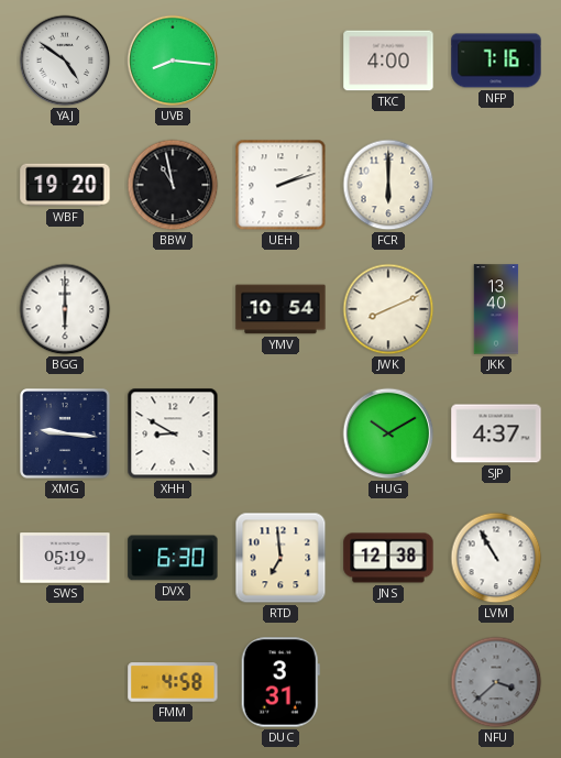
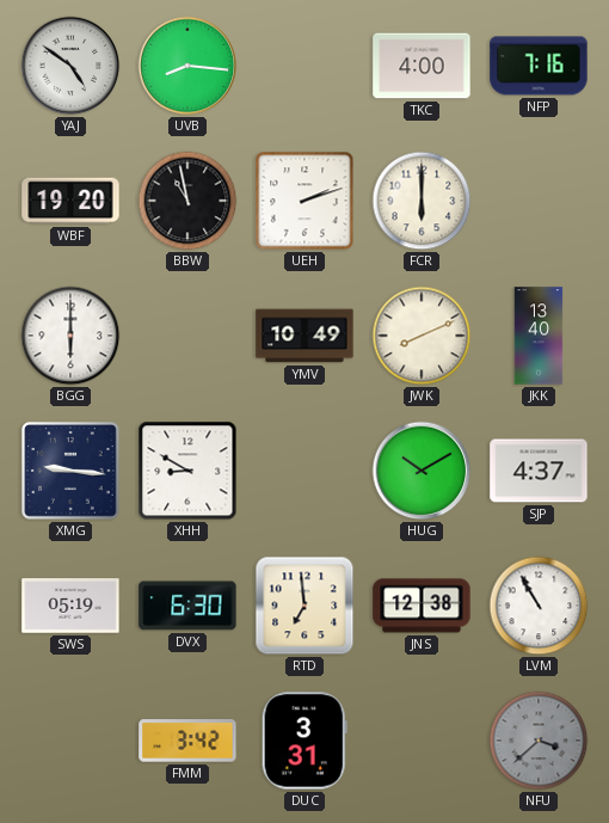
YMV: 10:54 -> 10:49 (304, 336)
FMM: 4:58 -> 3:42 (187, 741)
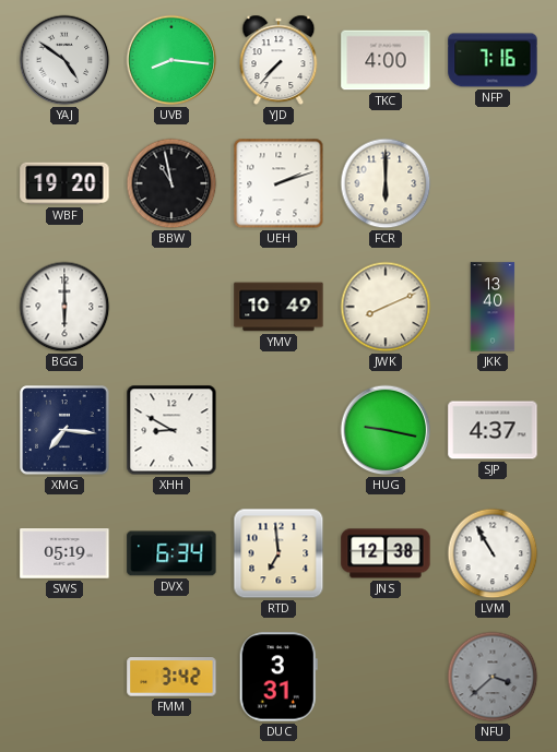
YJD: none -> 7:37 (278, 60)
XMG: 9:16 -> 7:16 (64, 430)
HUG: 10:10 -> 9:17 (386, 430)
DVX: 6:30 -> 6:34 (171, 553)
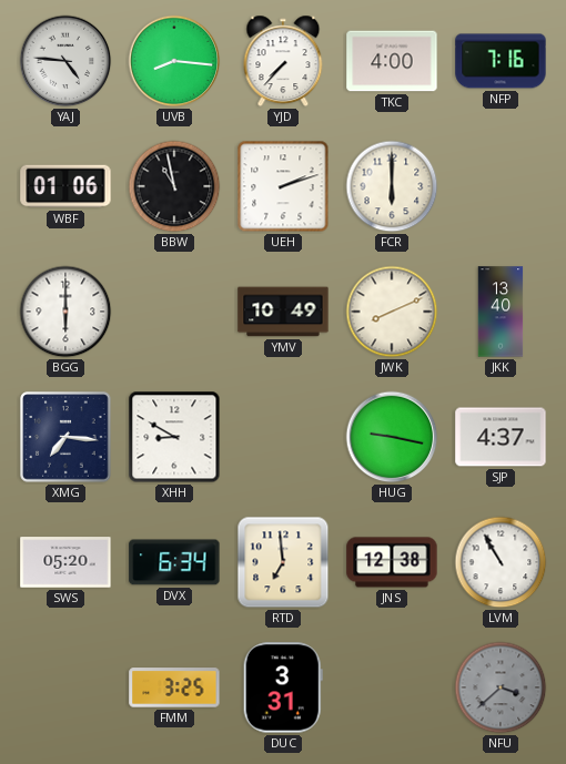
YAJ: 4:51 -> 4:46 (65, 61)
WBF: 19:20 -> 01:06 (65, 186)
SWS: 05:19 -> 05:20 (65, 562)
FMM: 3:42 -> 3:25 (174, 687)
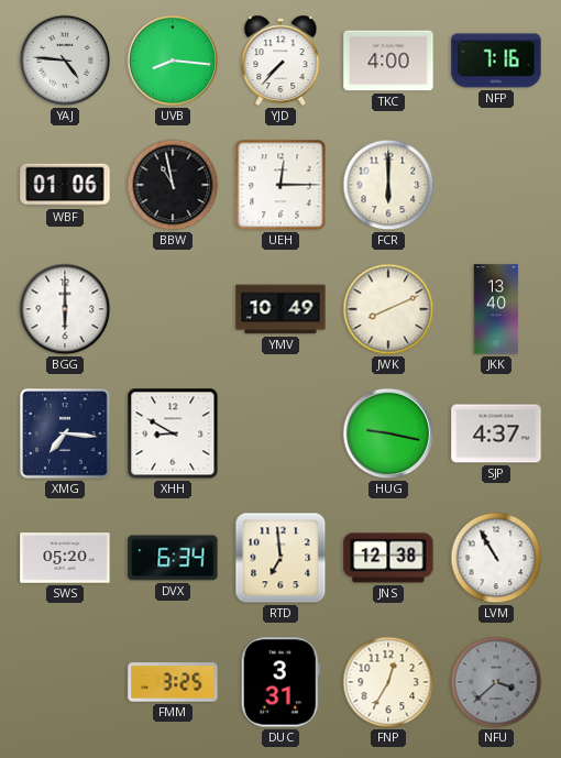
UEH: 2:12 -> 12:15 (280, 185)
FNP: none -> 12:35 (388, 682)
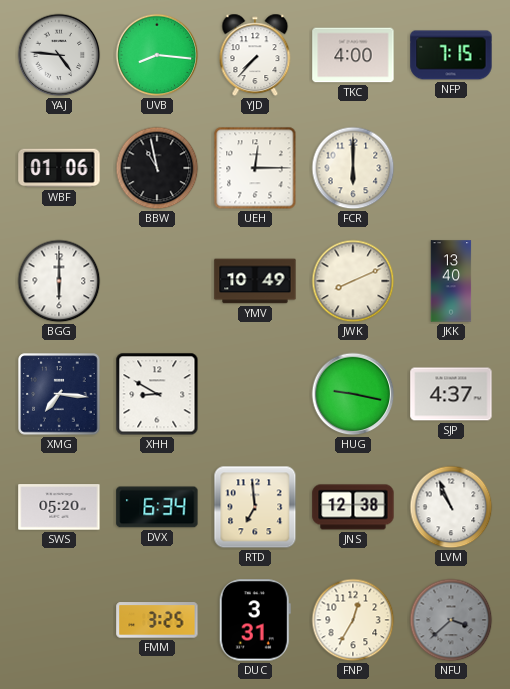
NFP: 7:16 -> 7:15 (451, 55)
LVM: 10:55 -> 10:56 (451, 507)
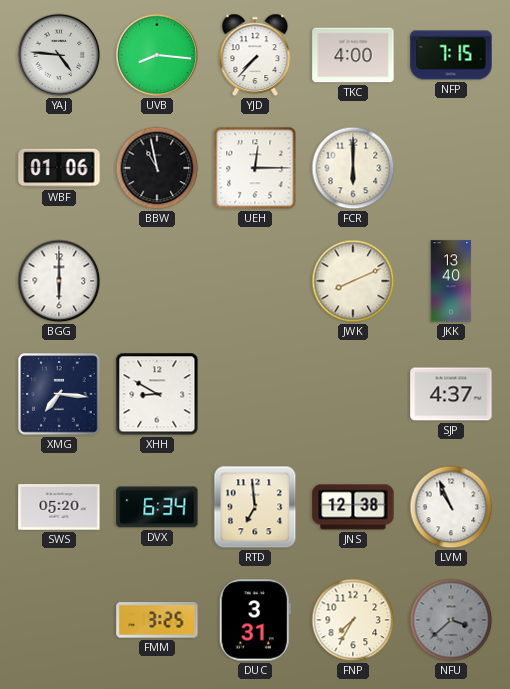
YMV: 10:49 -> none (255, 281)
HUG: 9:17 -> none (353, 394)
FNP: 12:35 -> 7:35 (353, 620)
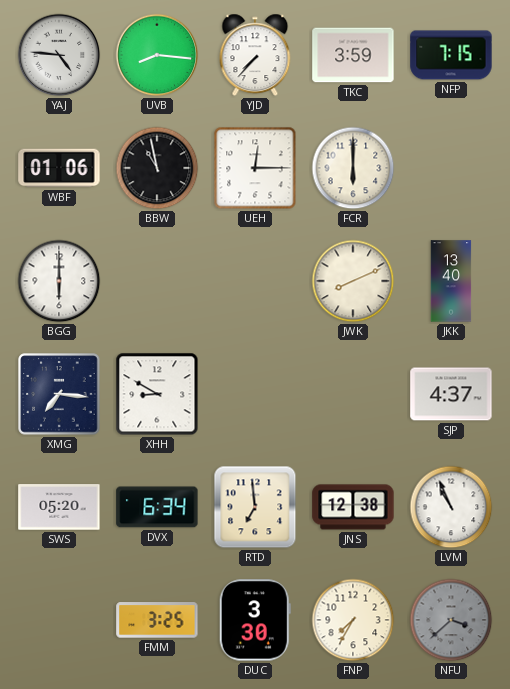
TKC: 4:00 -> 3:59 (353, 55)
DUC: 3:31 -> 3:30 (255, 620)
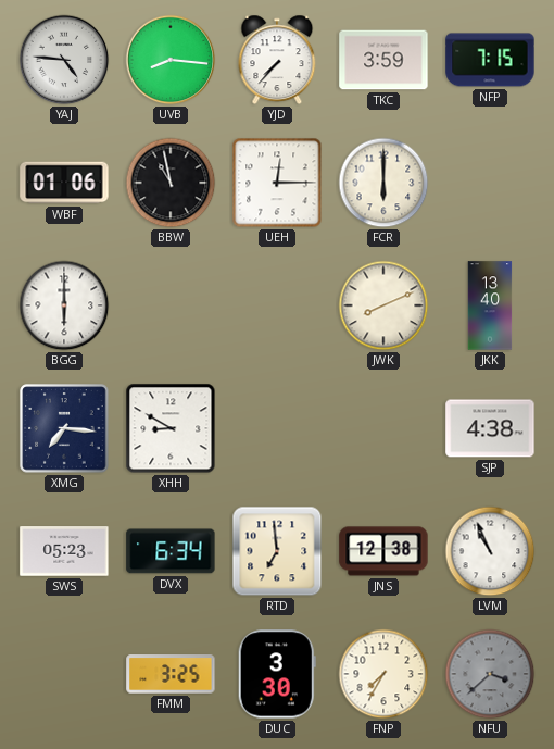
SJP: 4:37 -> 4:38 (490, 428)
SWS: 05:20 -> 05:23 (64, 551)
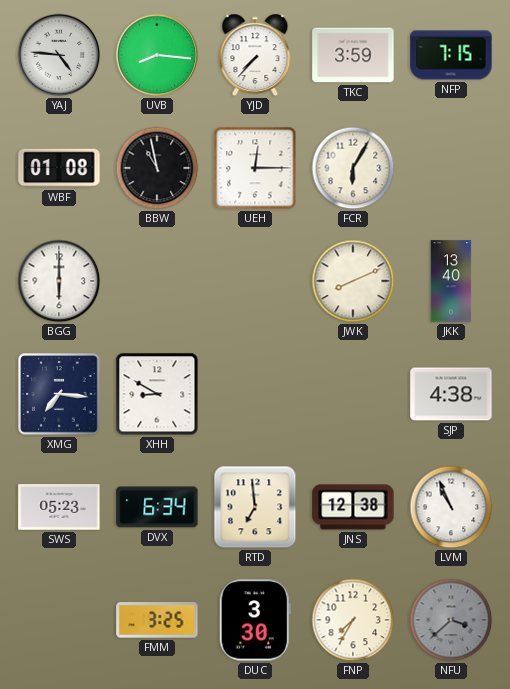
WBF: 01:06 -> 01:08 (59, 168)
FCR: 6:00 -> 6:05 (353, 168)
